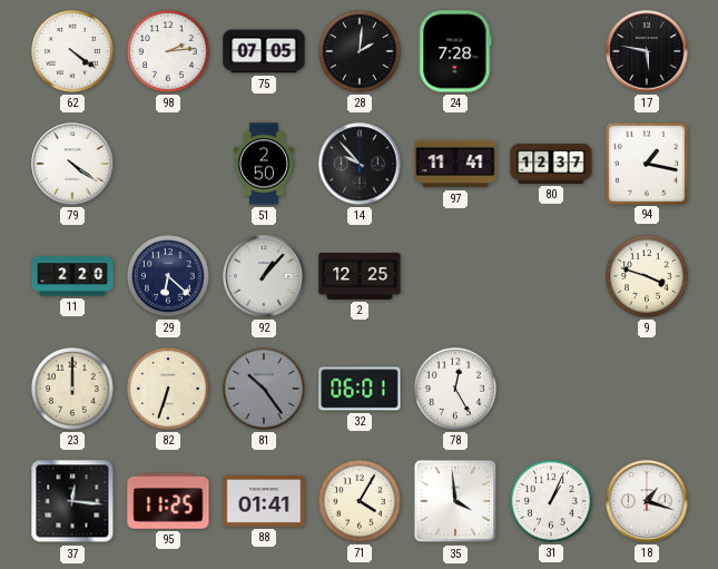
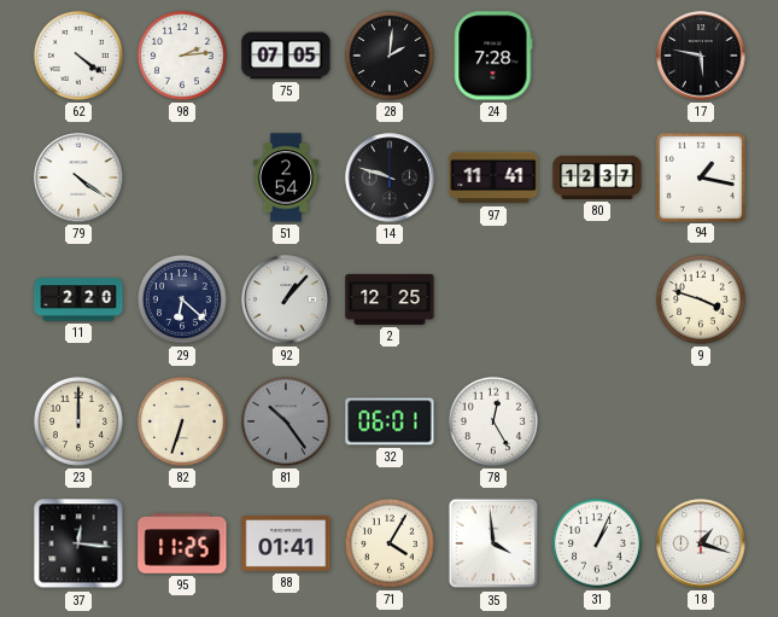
51: 2:50 -> 2:54 (286, 177)
14: 9:53 -> 9:48 (390, 177)
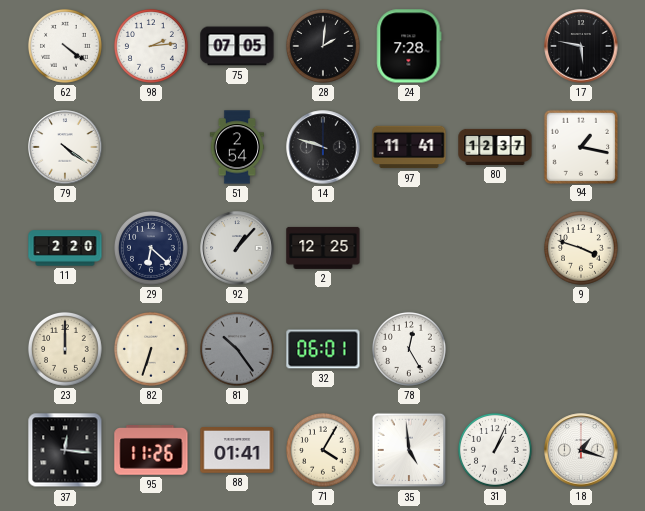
95: 11:25 -> 11:26 (151, 450)
35: 3:59 -> 4:59 (409, 450)
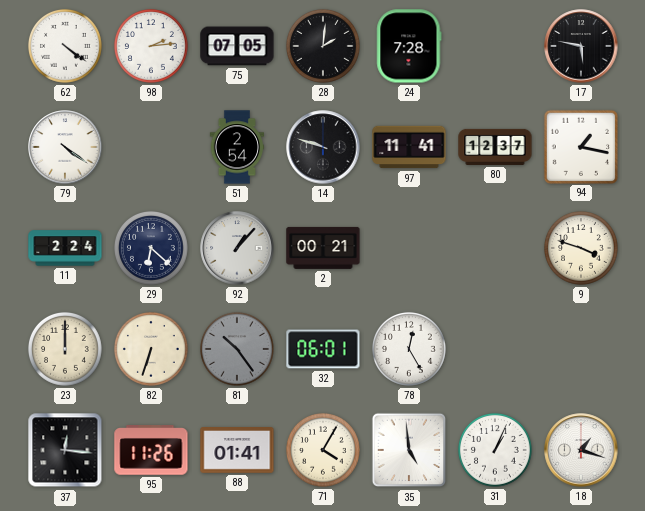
11: 2:20 -> 2:24 (65, 248)
2: 12:25 -> 00:21 (323, 248)
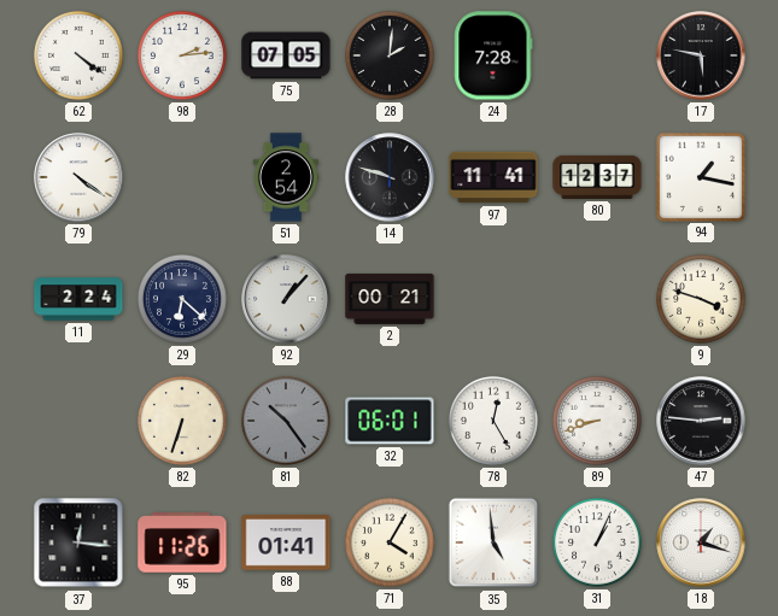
23: 12:00 -> none (65, 349)
89: none -> 8:42 (597, 421)
47: none -> 2:46 (701, 421)
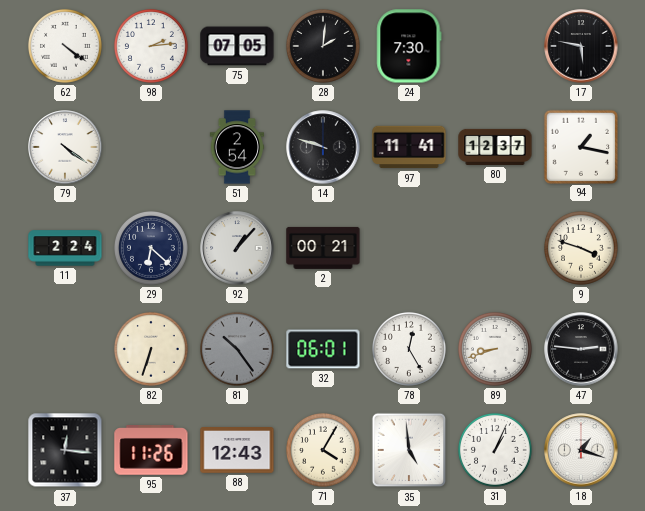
24: 7:28 -> 7:30 (409, 46)
88: 01:41 -> 12:43 (237, 451)
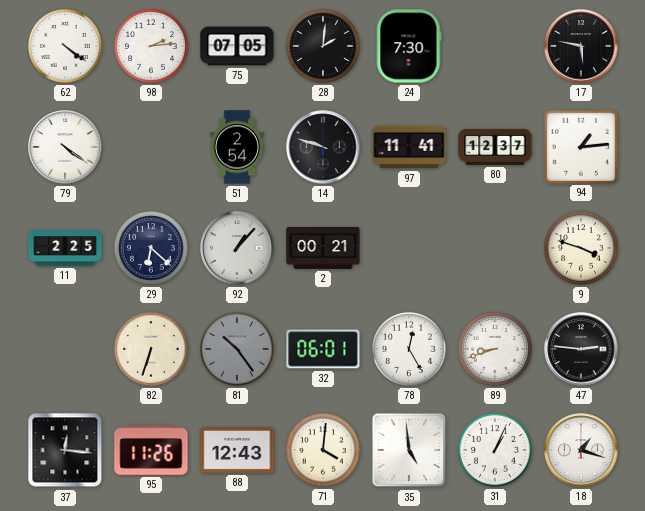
94: 1:17 -> 1:14 (580, 146)
11: 2:24 -> 2:25 (65, 248)
71: 4:05 -> 4:01 (323, 450)
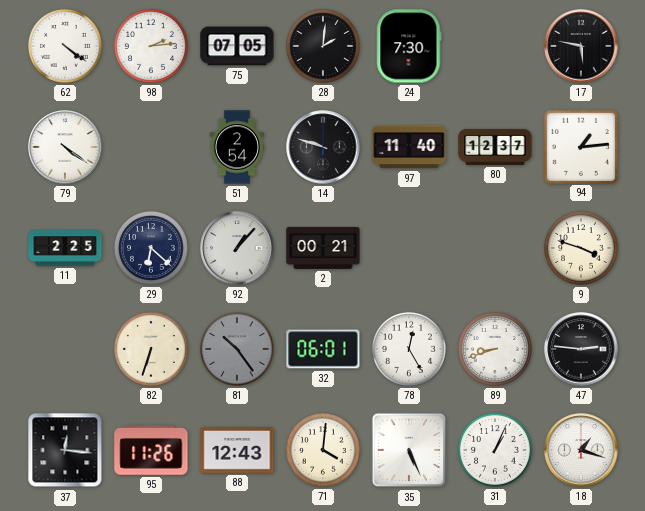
97: 11:41 -> 11:40 (409, 147)
35: 4:59 -> 5:26 (409, 450)
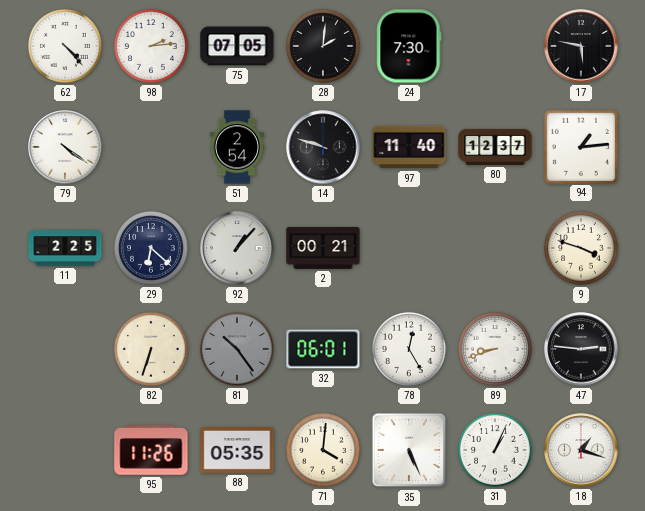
62: 4:21 -> 4:23 (65, 46)
37: 12:16 -> none (65, 450)
88: 12:43 -> 05:35 (237, 451)
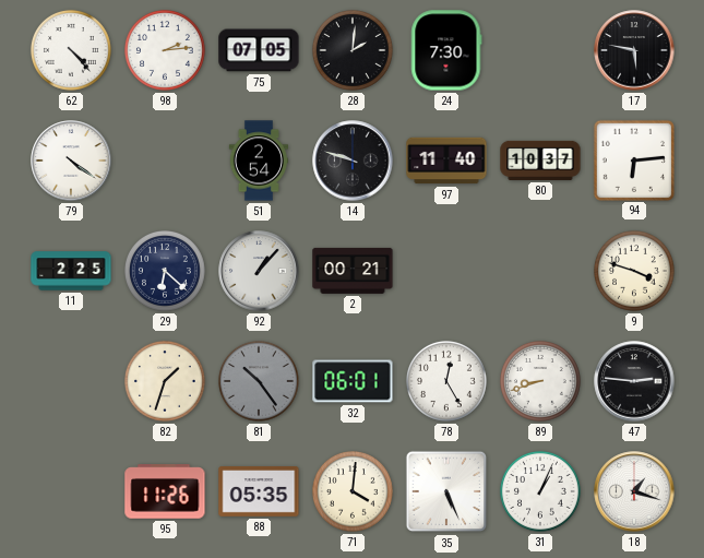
80: 12:37 -> 10:37 (540, 161)
94: 1:14 -> 6:14 (633, 159)
82: 6:33 -> 1:33 (165, 381)
